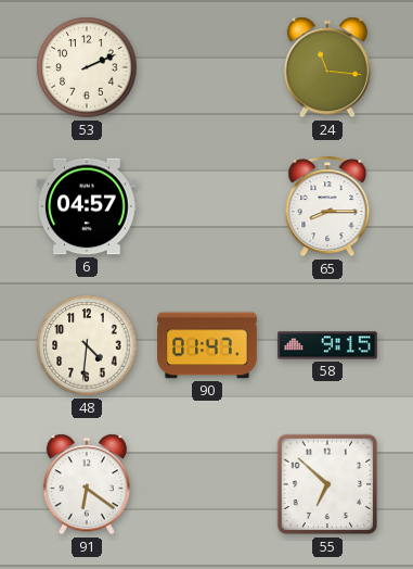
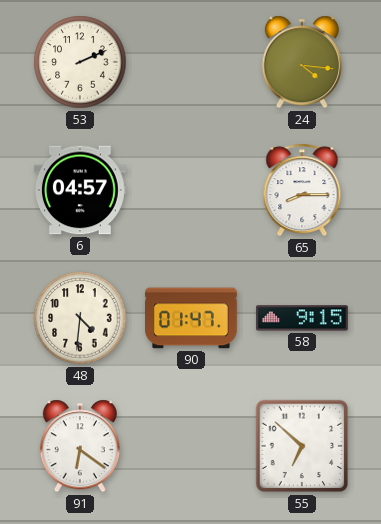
24: 11:16 -> 4:16 (302, 62)
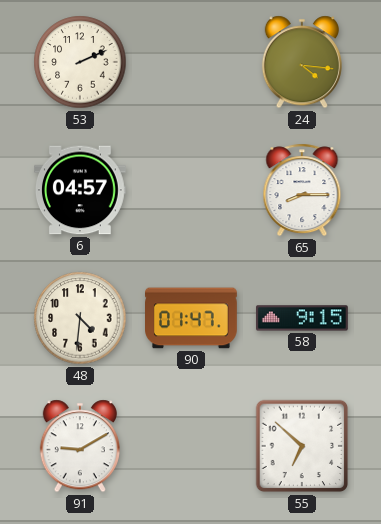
91: 6:21 -> 9:10 (80, 446)
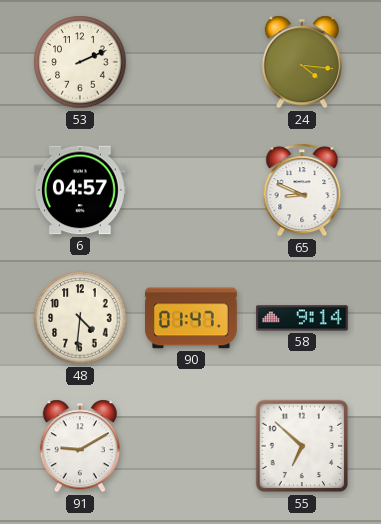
65: 8:15 -> 8:49 (302, 190)
58: 9:15 -> 9:14 (302, 318)
